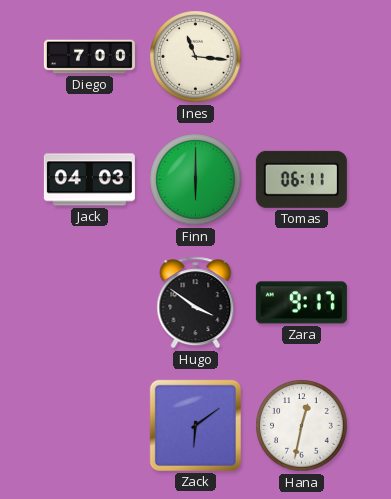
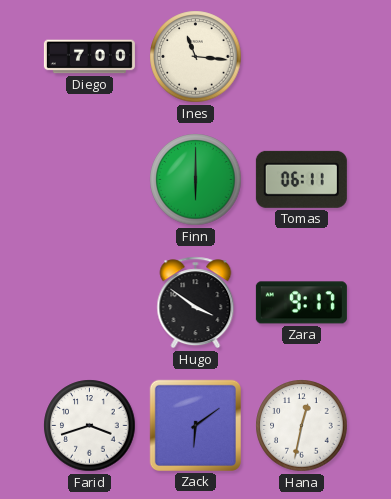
Jack: 04:03 -> none (89, 180)
Farid: none -> 3:42 (90, 426)
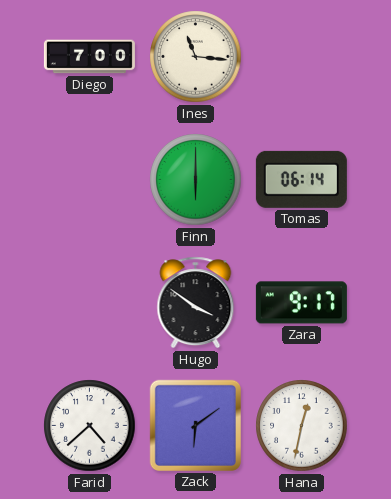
Tomas: 06:11 -> 06:14 (301, 179)
Farid: 3:42 -> 4:38 (90, 426)
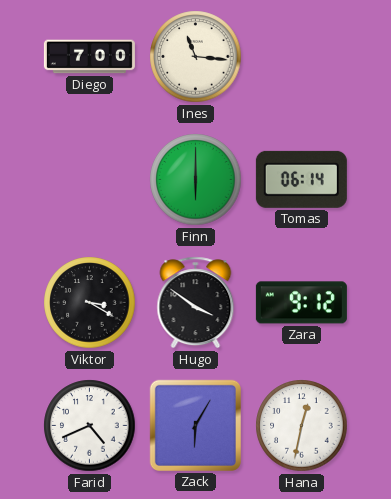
Viktor: none -> 3:20 (90, 303)
Zara: 9:17 -> 9:12 (301, 303)
Farid: 4:38 -> 4:41 (90, 426)
Zack: 6:09 -> 6:05 (195, 425)
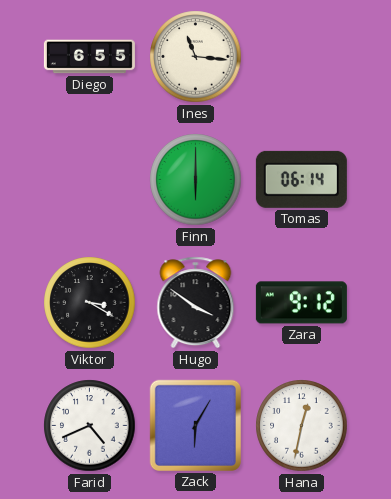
Diego: 7:00 -> 6:55 (89, 57)
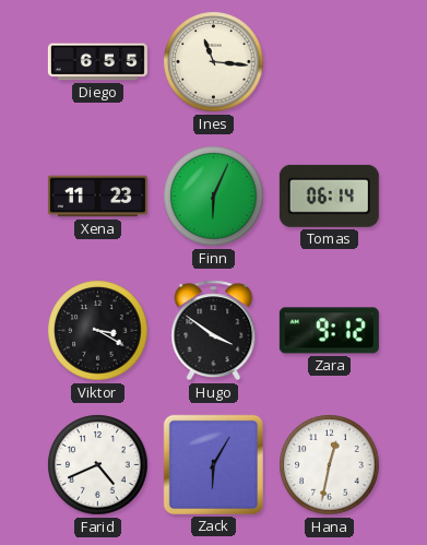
Xena: none -> 11:23 (97, 197)
Finn: 6:00 -> 6:04 (214, 197)
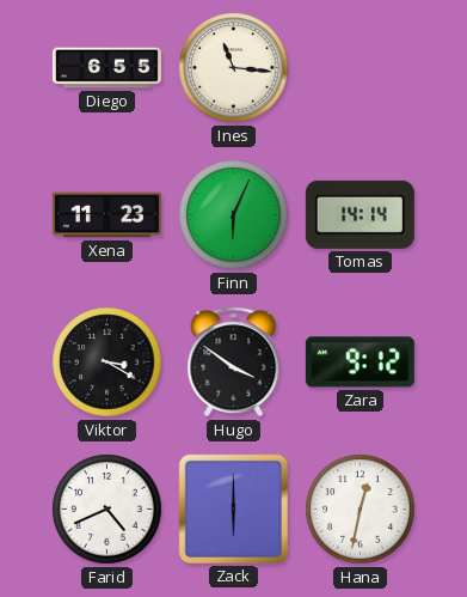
Tomas: 06:14 -> 14:14 (360, 214)
Zack: 6:05 -> 6:00 (233, 508)
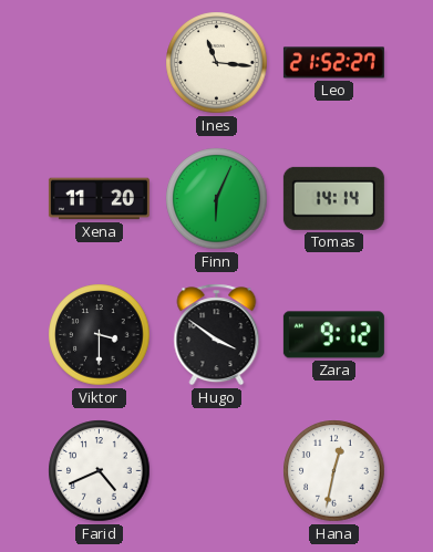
Diego: 6:55 -> none (106, 68)
Leo: none -> 21:52 (333, 63)
Xena: 11:23 -> 11:20 (99, 199)
Viktor: 3:20 -> 3:30 (100, 335)
Zack: 6:00 -> none (233, 508)
